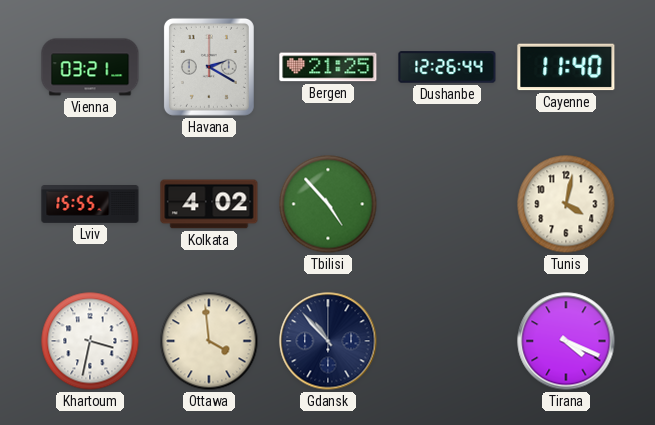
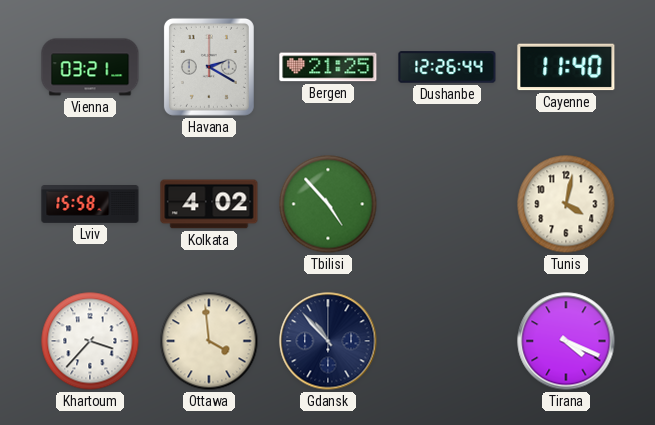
Lviv: 15:55 -> 15:58 (90, 205)
Khartoum: 3:32 -> 3:37 (90, 341)
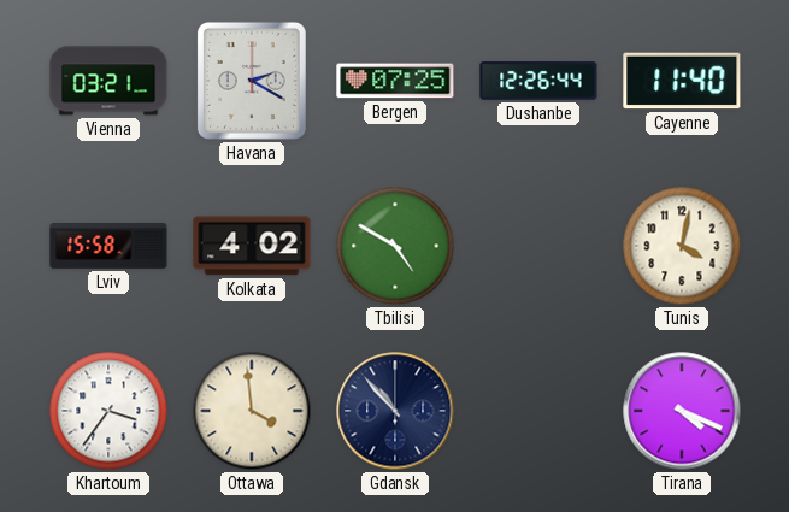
Bergen: 21:25 -> 07:25 (395, 81)
Tbilisi: 4:53 -> 4:50 (395, 246)
Khartoum: 3:37 -> 3:36 (108, 411)
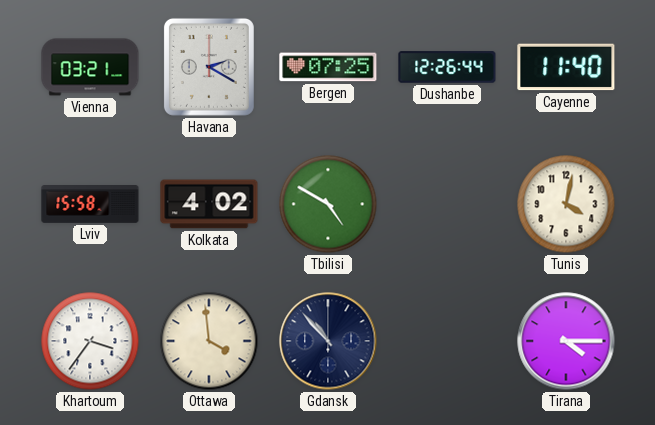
Tirana: 4:19 -> 4:15 (566, 341)
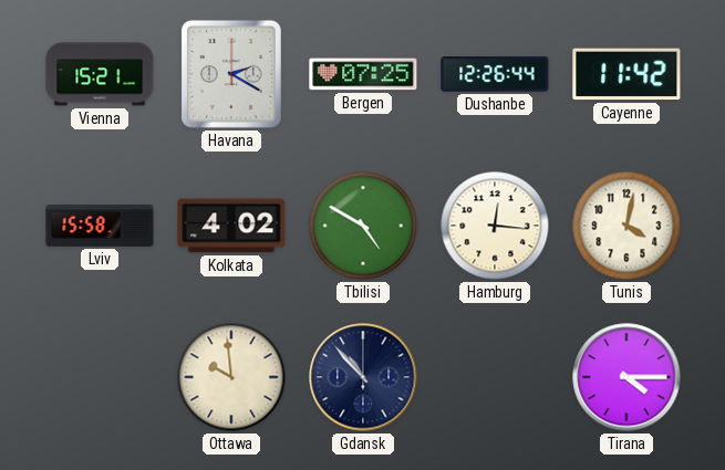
Vienna: 03:21 -> 15:21 (100, 74)
Cayenne: 11:40 -> 11:42 (626, 74)
Hamburg: none -> 12:16 (495, 226)
Khartoum: 3:36 -> none (90, 341)
Ottawa: 3:59 -> 9:59 (231, 377)
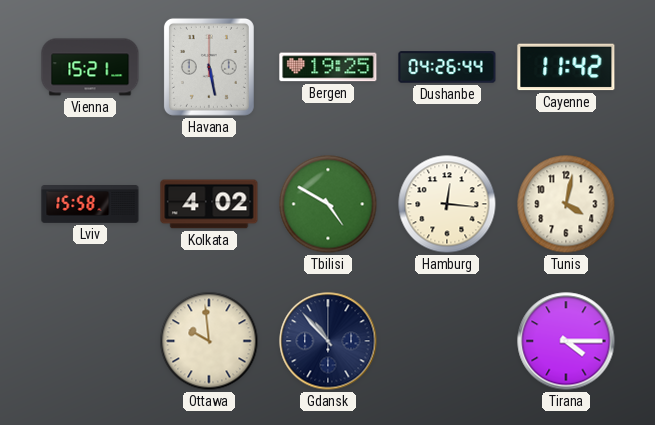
Havana: 2:20 -> 5:28 (209, 67)
Bergen: 07:25 -> 19:25 (328, 67)
Dushanbe: 12:26 -> 04:26 (447, 67)
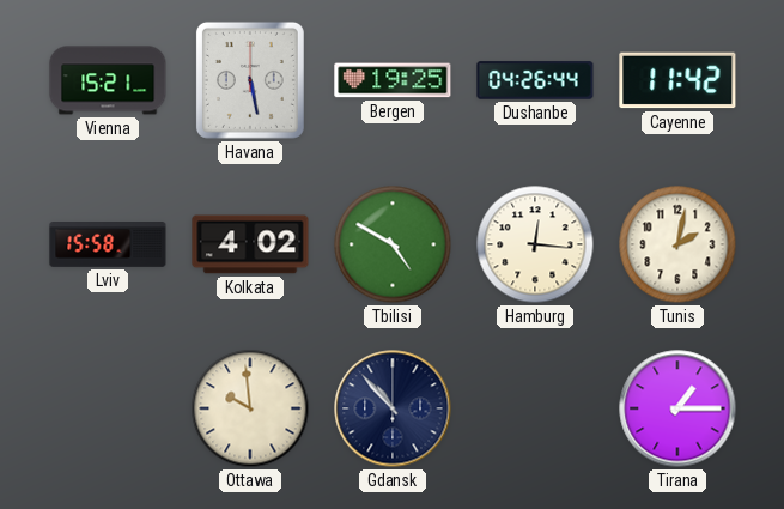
Tunis: 4:02 -> 2:02 (677, 244)
Tirana: 4:15 -> 1:15 (677, 408)
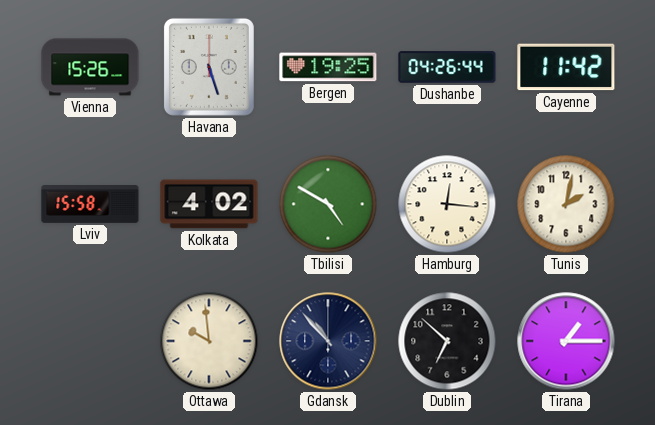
Vienna: 15:21 -> 15:26 (90, 67)
Havana: 5:28 -> 5:27 (209, 67)
Dublin: none -> 6:52 (447, 341)
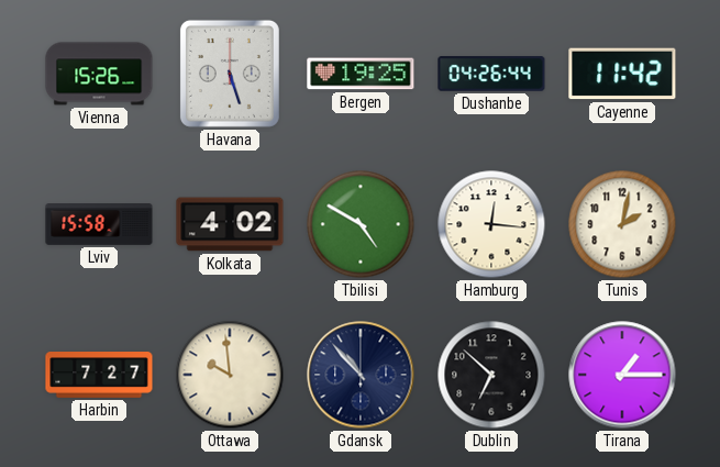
Harbin: none -> 7:27 (99, 376)
